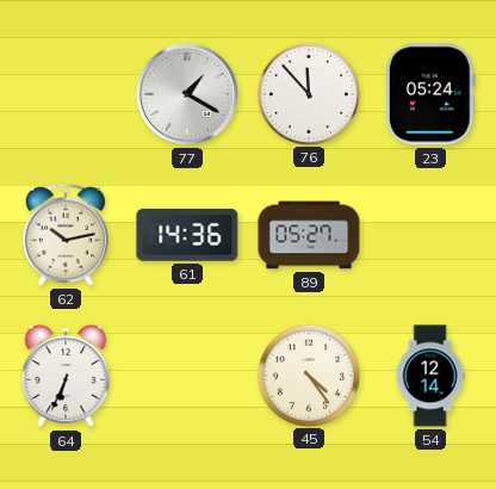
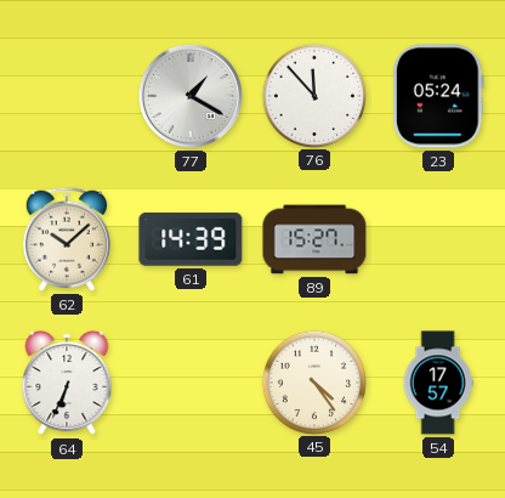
62: 10:13 -> 10:08 (67, 239)
61: 14:36 -> 14:39 (191, 239)
89: 05:27 -> 15:27 (314, 239)
54: 12:14 -> 17:57 (438, 383)
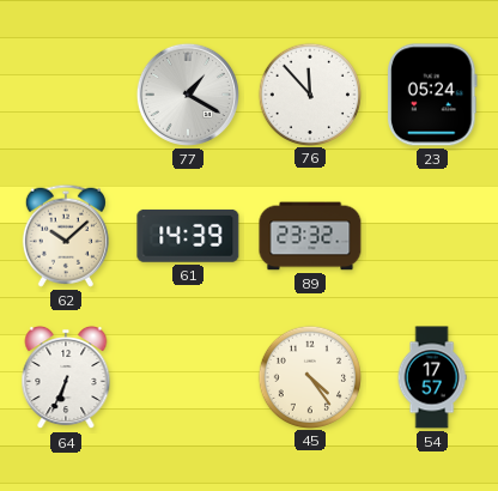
89: 15:27 -> 23:32 (310, 236)
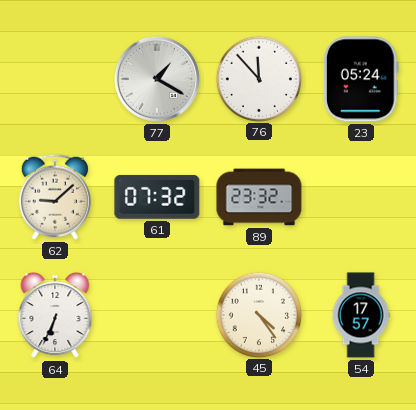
62: 10:08 -> 9:08 (55, 197)
61: 14:39 -> 07:32 (157, 197)
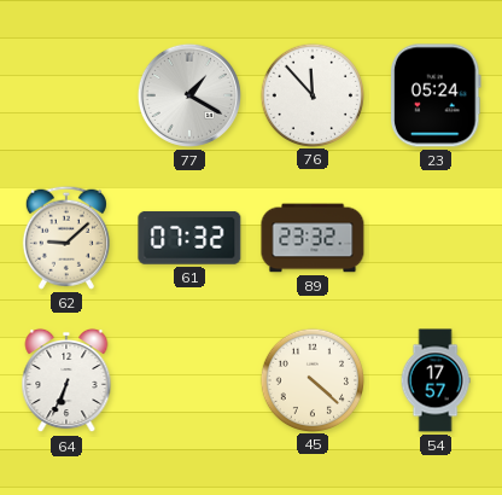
45: 4:24 -> 4:22 (311, 379)
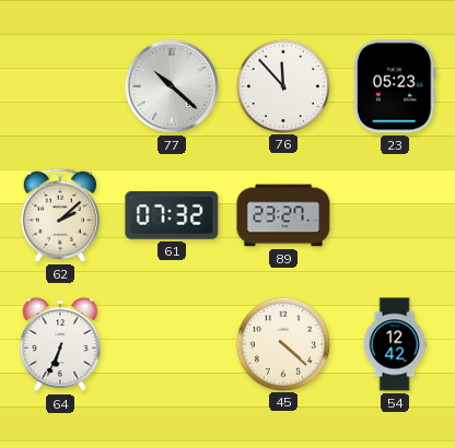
77: 1:20 -> 10:22 (172, 86)
23: 05:24 -> 05:23 (396, 86)
62: 9:08 -> 2:08 (60, 215)
89: 23:32 -> 23:27 (283, 215)
54: 17:57 -> 12:42 (395, 344)
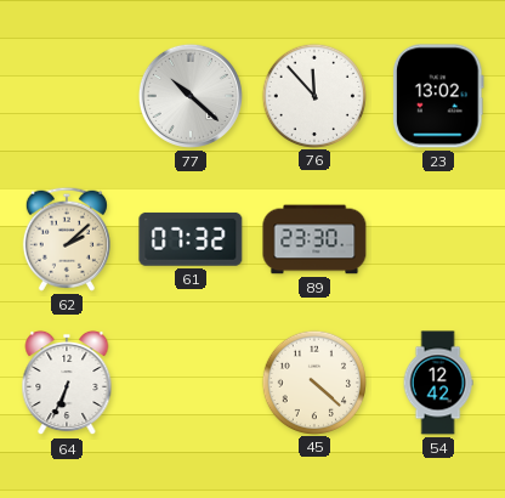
23: 05:23 -> 13:02 (439, 96)
89: 23:27 -> 23:30 (314, 239)
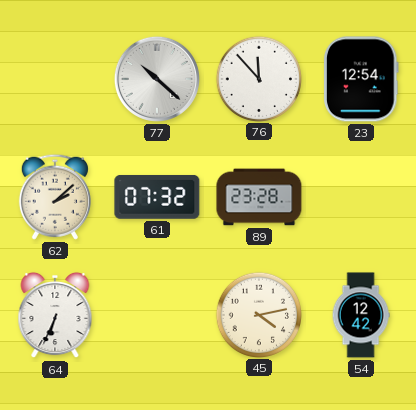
23: 13:02 -> 12:54 (362, 79)
89: 23:30 -> 23:28 (259, 197)
45: 4:22 -> 4:13 (258, 314)
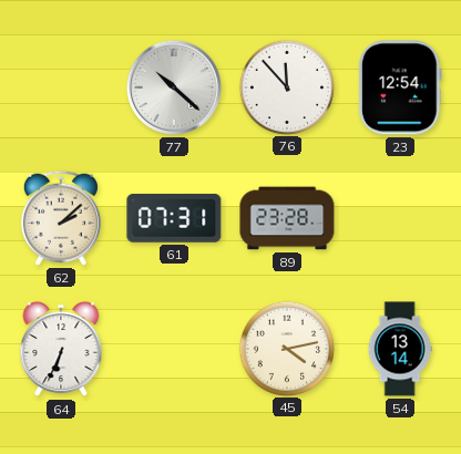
61: 07:32 -> 07:31 (174, 218)
54: 12:42 -> 13:14 (400, 349)
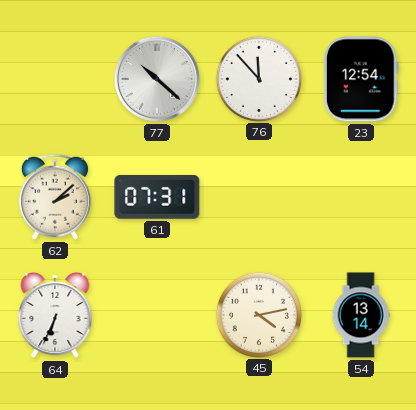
89: 23:28 -> none (287, 218)
